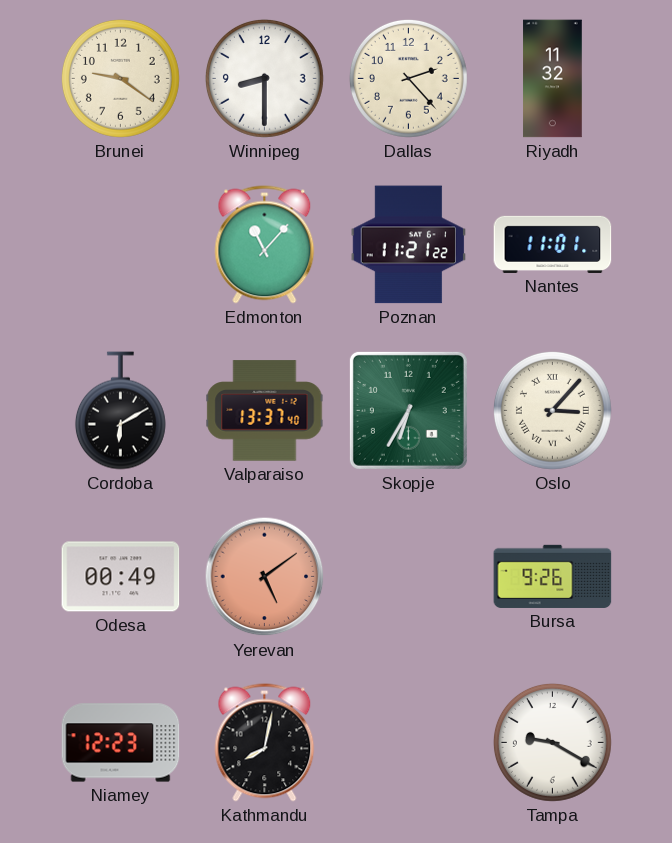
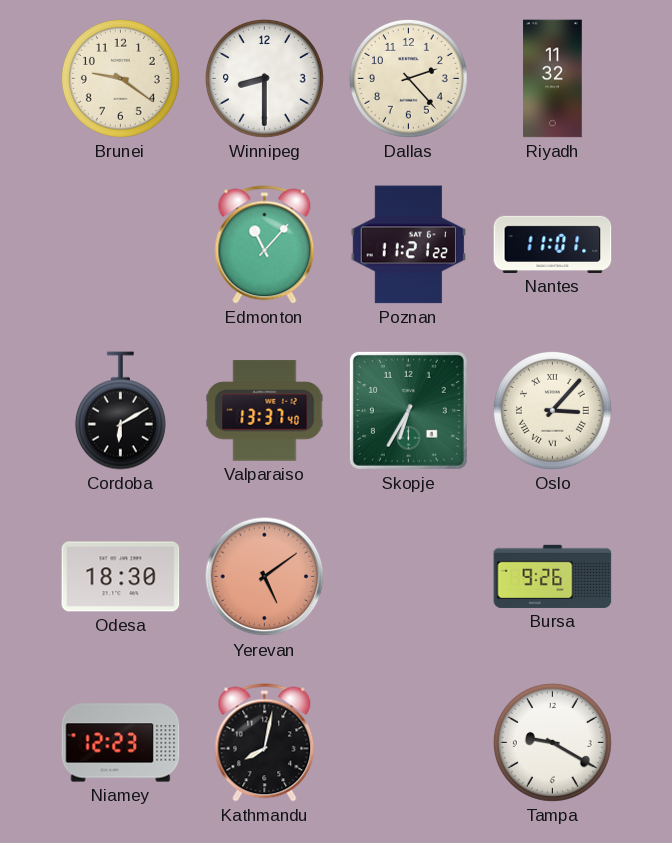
Odesa: 00:49 -> 18:30 (121, 577)
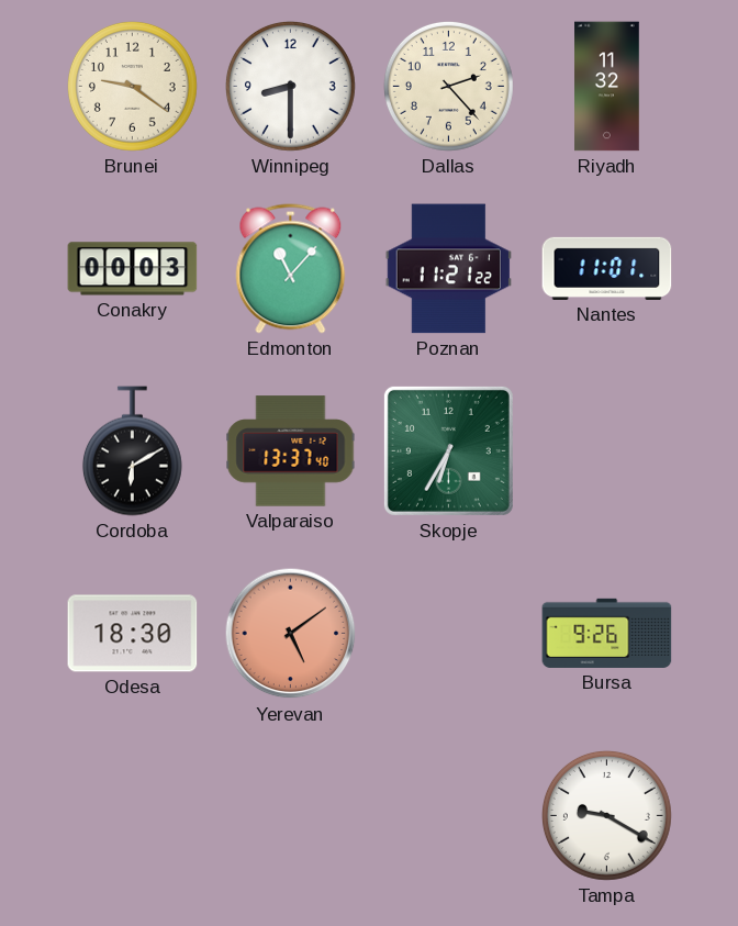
Conakry: none -> 00:03 (133, 269)
Oslo: 3:07 -> none (552, 410)
Niamey: 12:23 -> none (121, 743)
Kathmandu: 8:02 -> none (265, 743)
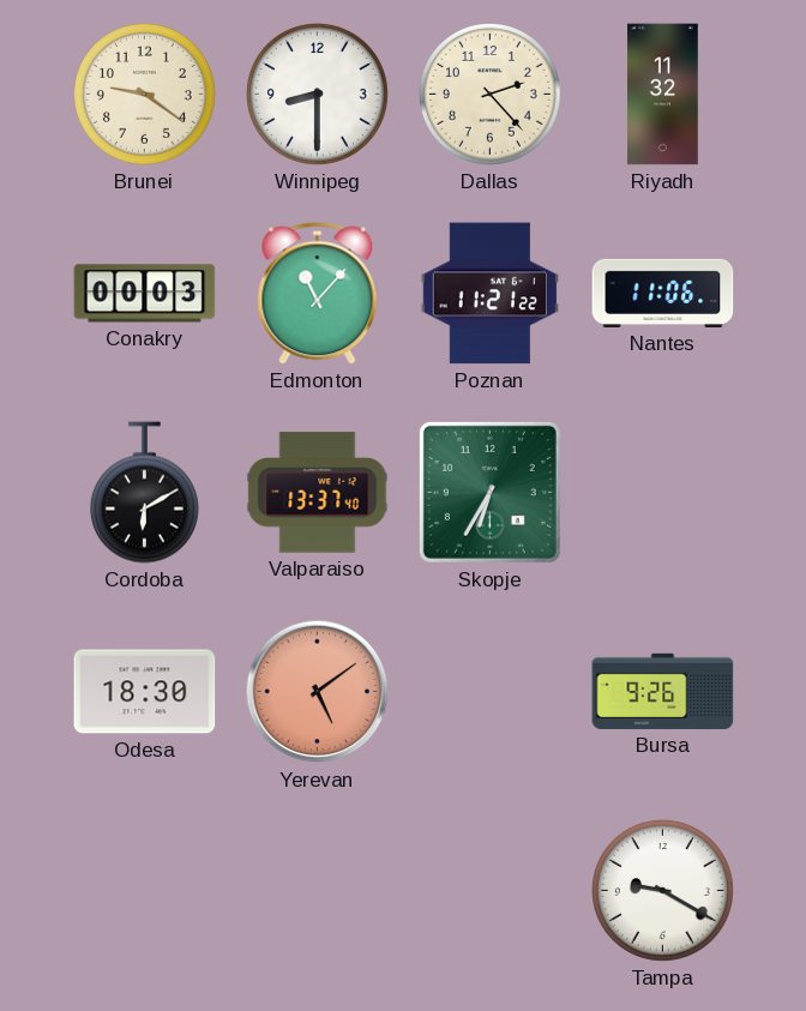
Nantes: 11:01 -> 11:06 (663, 293)
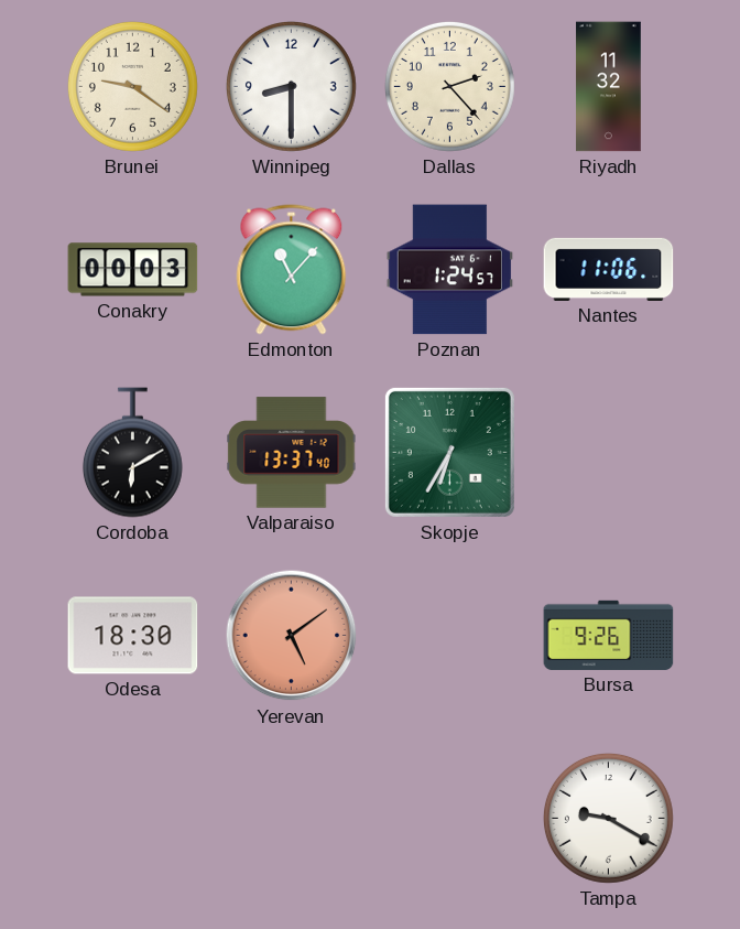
Poznan: 11:21 -> 1:24 (449, 270)
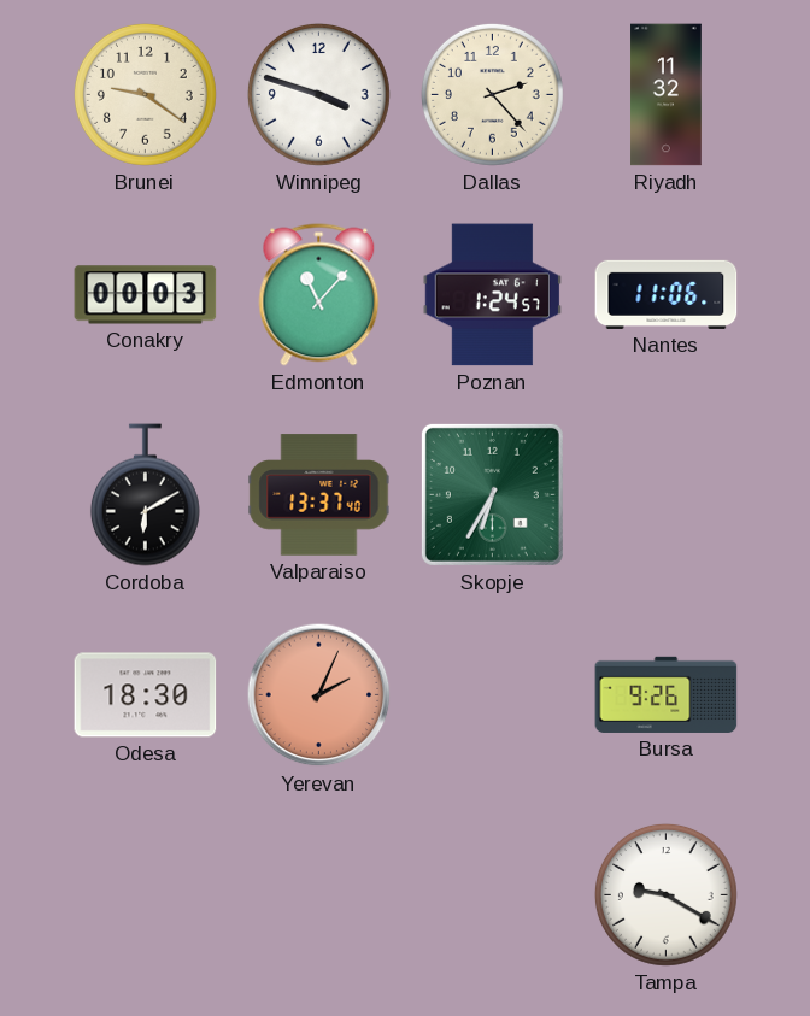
Winnipeg: 8:30 -> 3:48 (318, 94)
Yerevan: 5:09 -> 2:04 (319, 695)
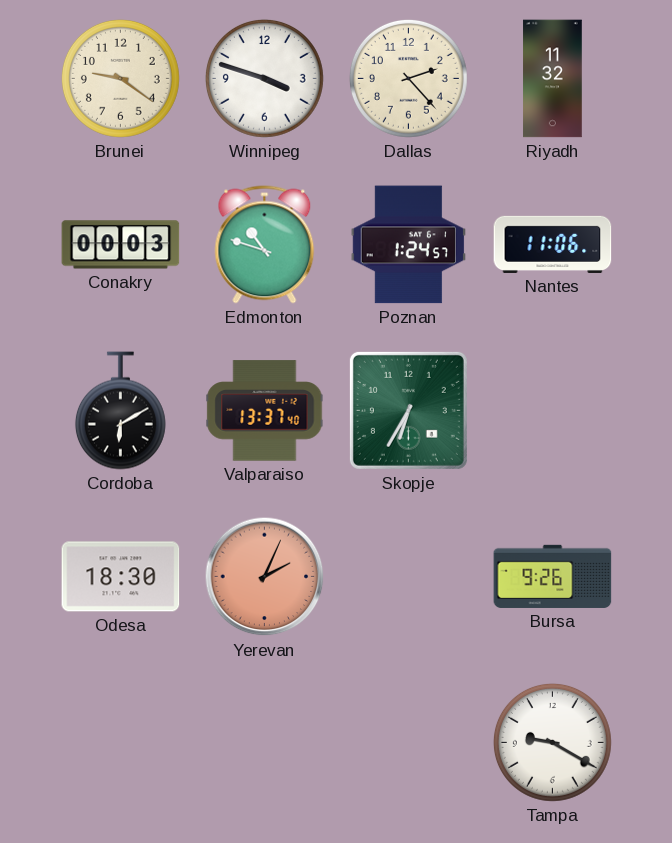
Edmonton: 11:07 -> 10:48 (265, 245)
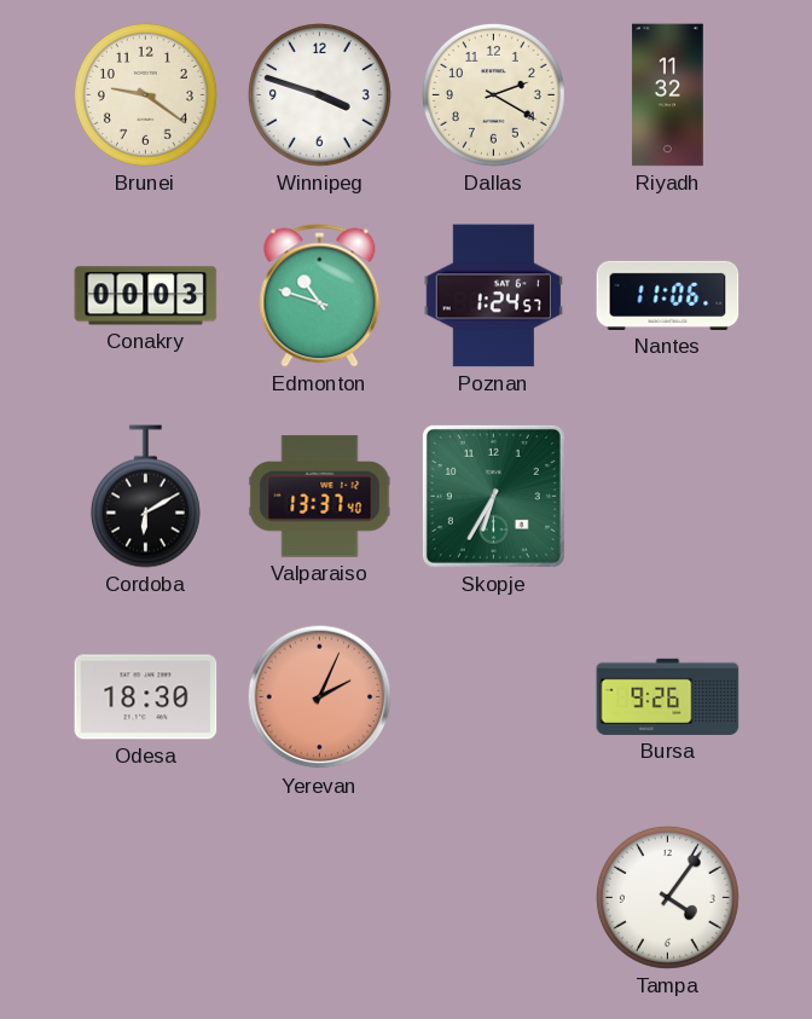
Dallas: 2:23 -> 2:20 (493, 94)
Tampa: 9:20 -> 4:06 (667, 897)
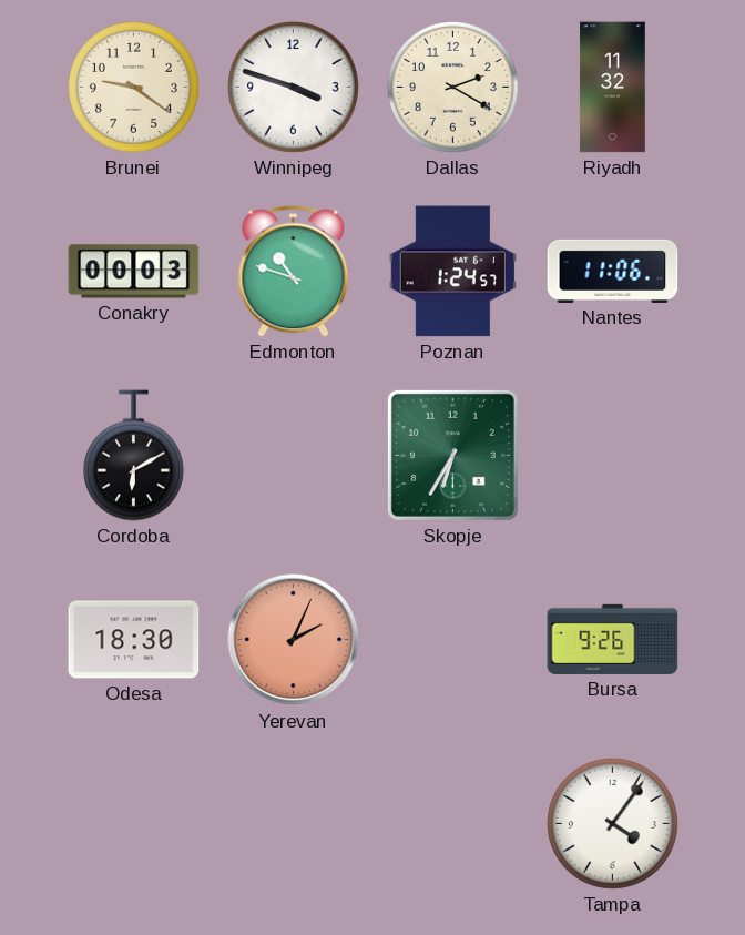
Valparaiso: 13:37 -> none (320, 497)
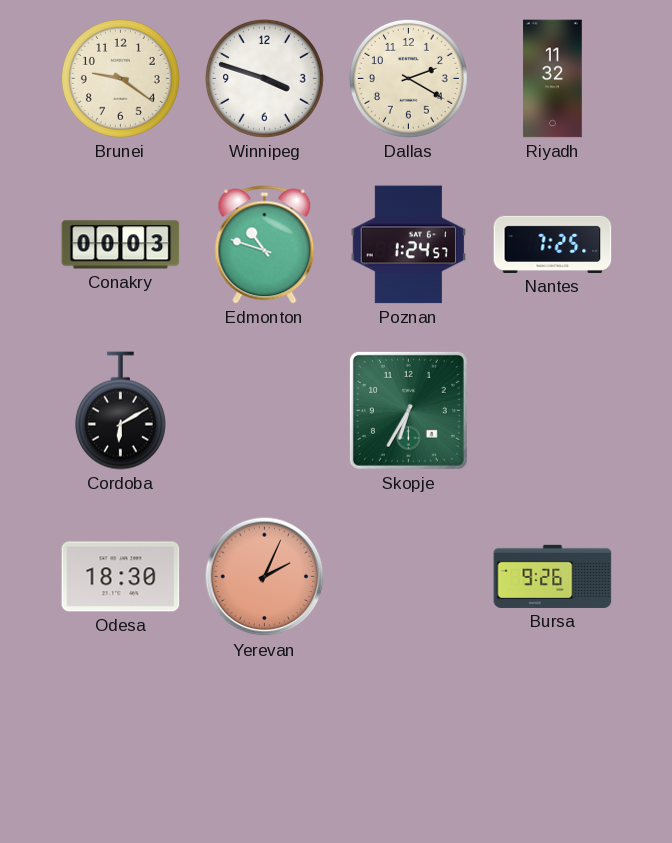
Nantes: 11:06 -> 7:25 (553, 244)
Tampa: 4:06 -> none (612, 823)
